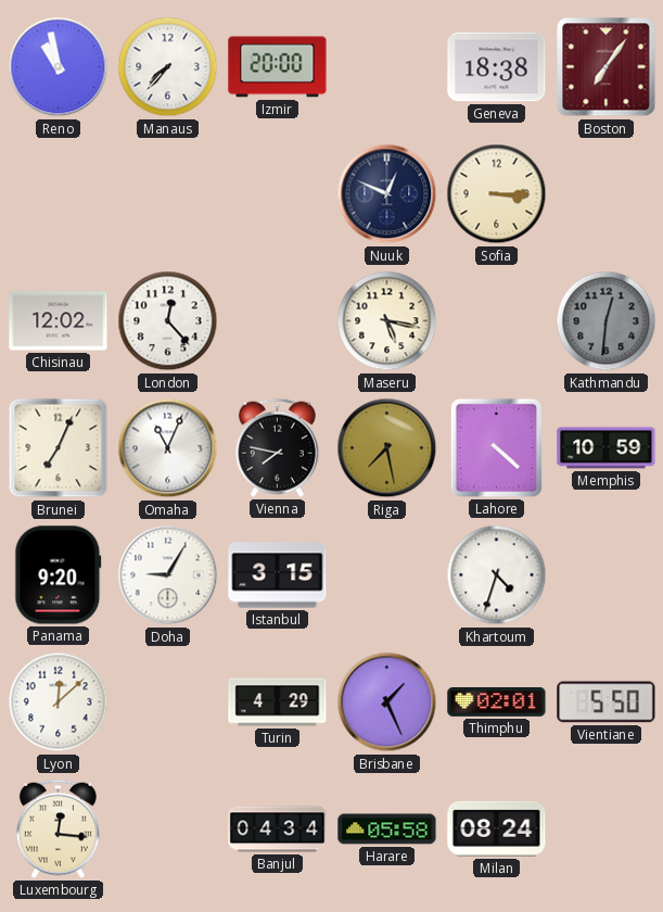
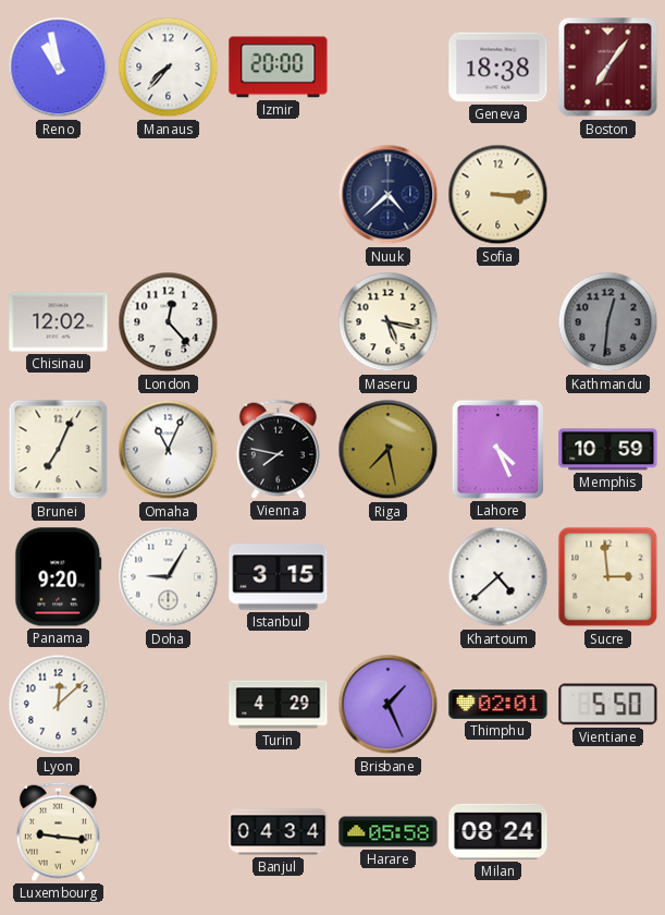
Nuuk: 12:49 -> 4:38 (389, 195)
Lahore: 4:22 -> 4:26 (497, 449)
Khartoum: 4:33 -> 4:38 (498, 577)
Sucre: none -> 2:59 (608, 577)
Luxembourg: 12:16 -> 9:16 (58, 831)
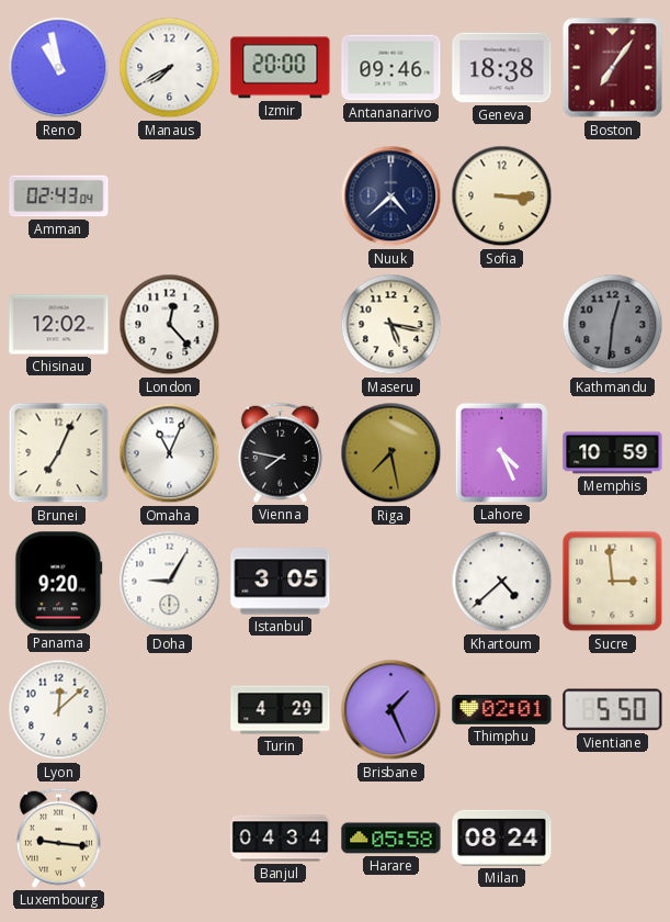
Manaus: 7:37 -> 7:40 (170, 68)
Antananarivo: none -> 09:46 (391, 68)
Amman: none -> 02:43 (59, 196)
Istanbul: 3:15 -> 3:05 (281, 582)
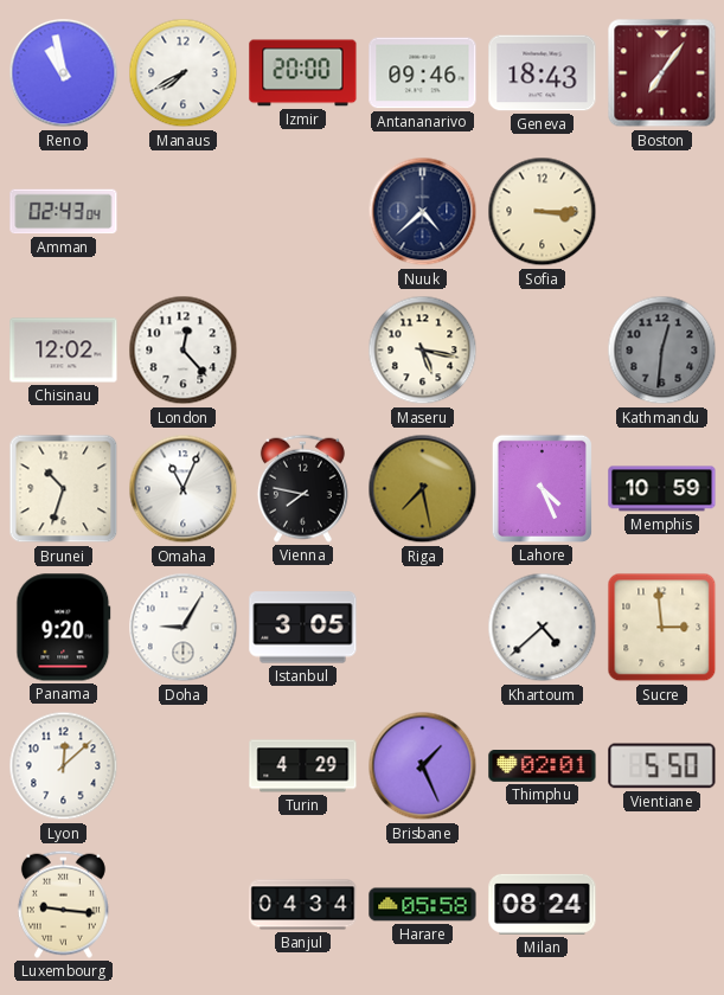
Geneva: 18:38 -> 18:43 (543, 73)
Brunei: 7:04 -> 10:33 (64, 489)
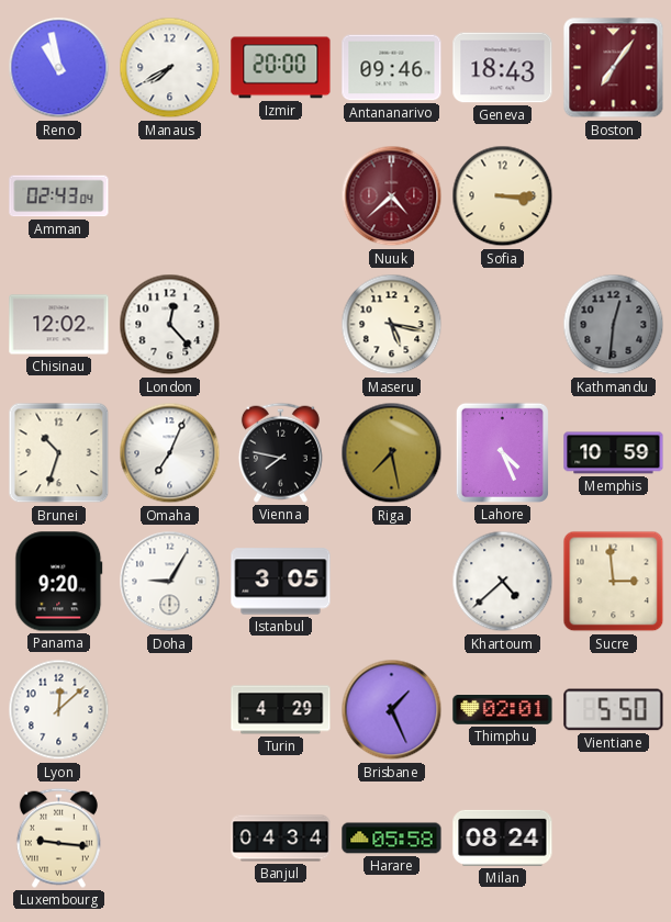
Nuuk dial: navy -> burgundy (392, 196)
Omaha: 11:04 -> 7:04 (170, 453)
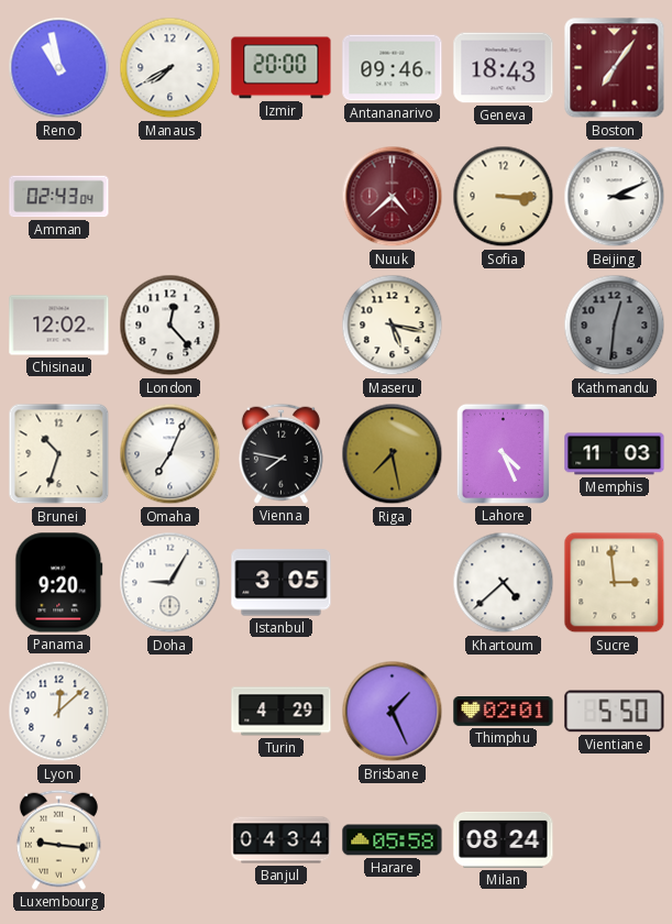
Beijing: none -> 3:11 (615, 197)
Memphis: 10:59 -> 11:03 (615, 454)
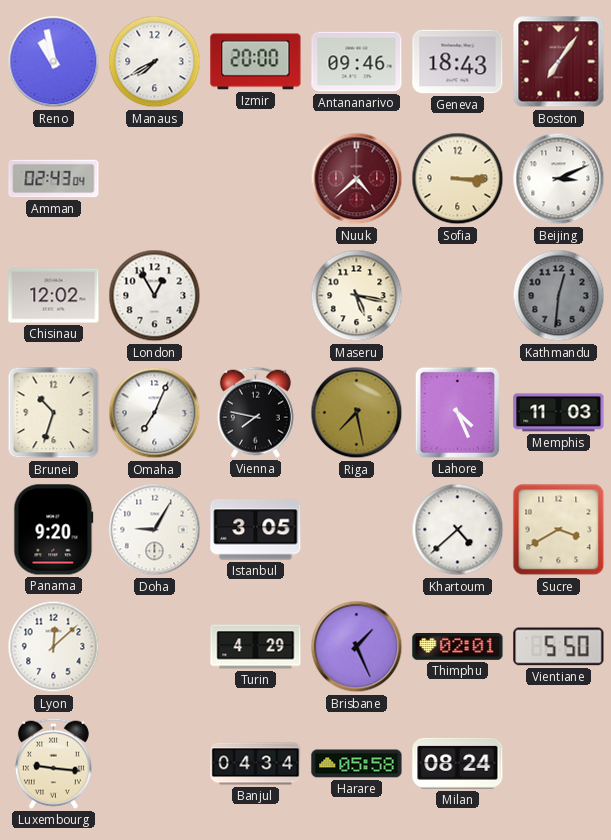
London: 12:23 -> 12:55 (155, 296)
Sucre: 2:59 -> 3:40 (559, 530)
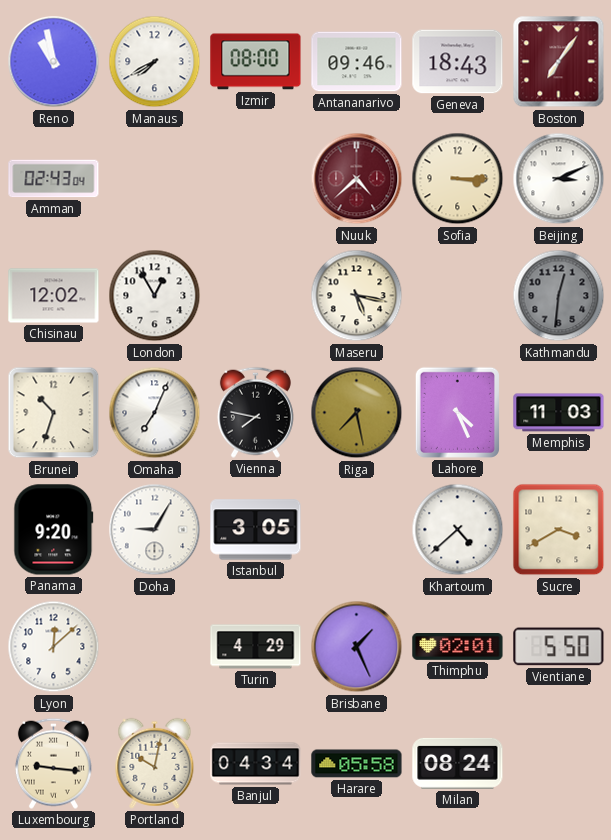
Izmir: 20:00 -> 08:00 (256, 62)
Portland: none -> 10:02 (155, 763)
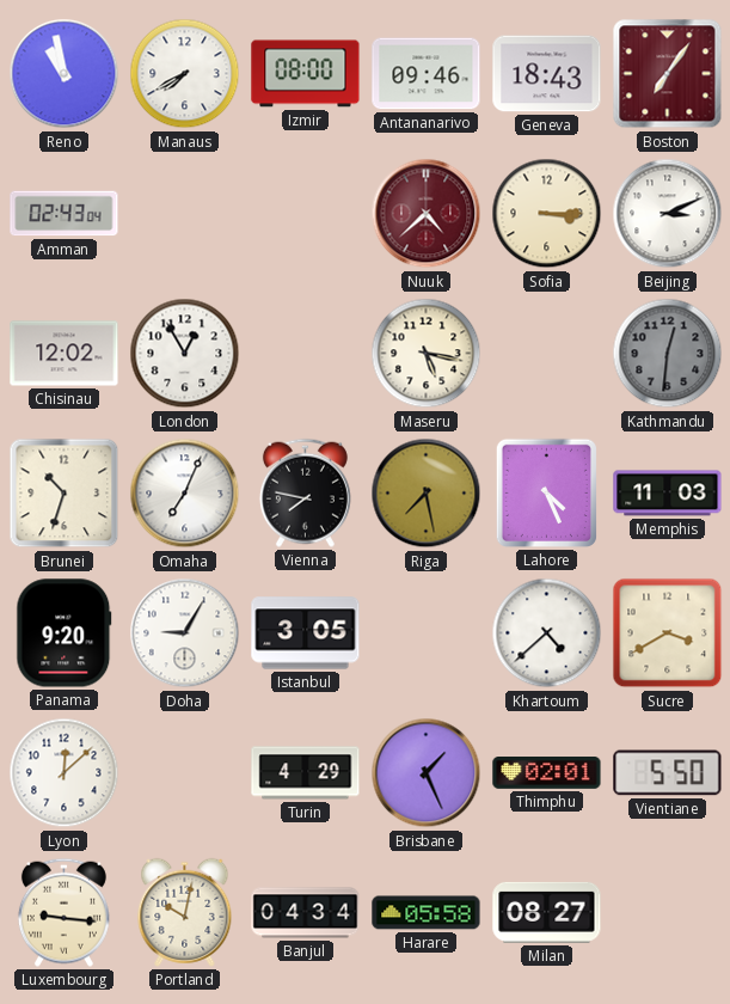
Milan: 08:24 -> 08:27 (547, 912)
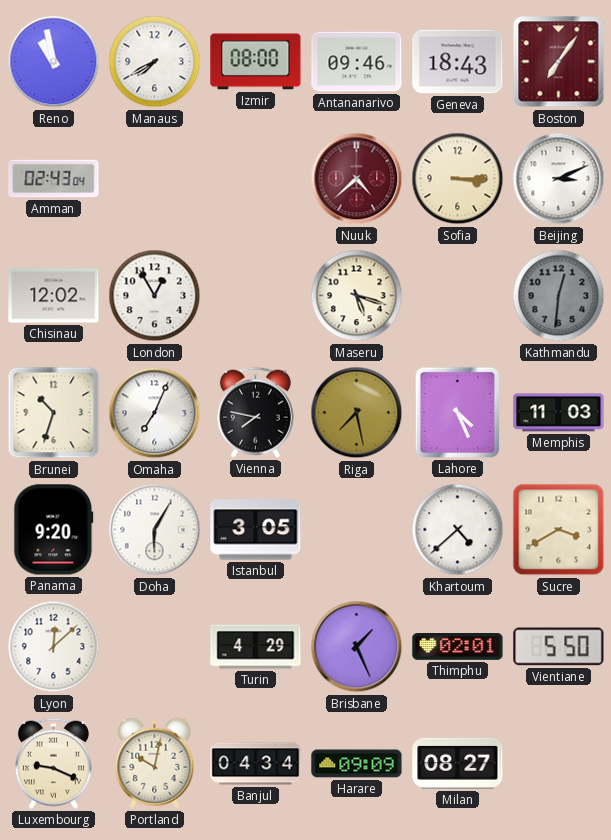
Maseru: 5:17 -> 5:18 (357, 296)
Doha: 9:05 -> 6:05 (155, 530)
Luxembourg: 9:16 -> 9:19 (53, 763)
Harare: 05:58 -> 09:09 (357, 764)
